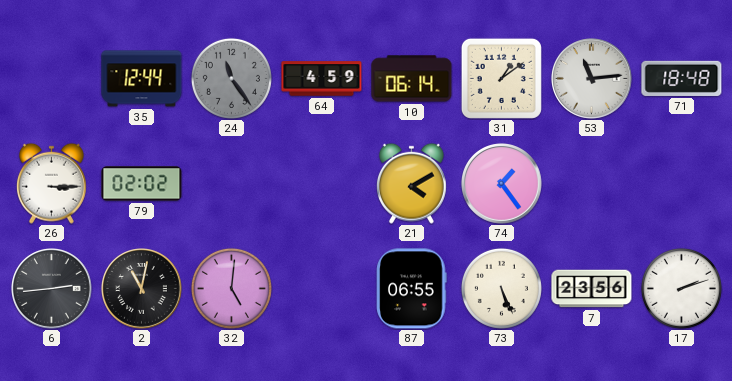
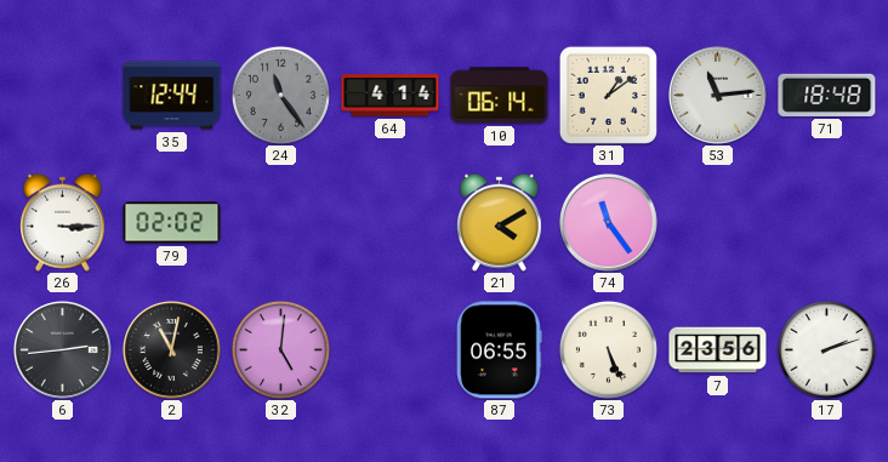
64: 4:59 -> 4:14 (391, 96)
74: 1:24 -> 11:24 (609, 223)
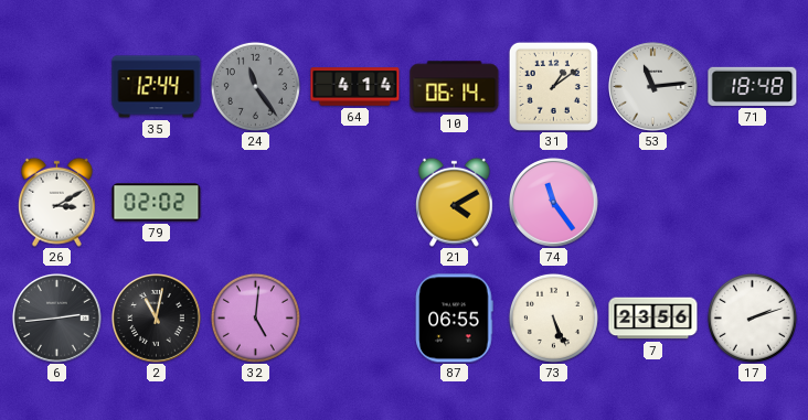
26: 3:15 -> 3:10 (56, 202)
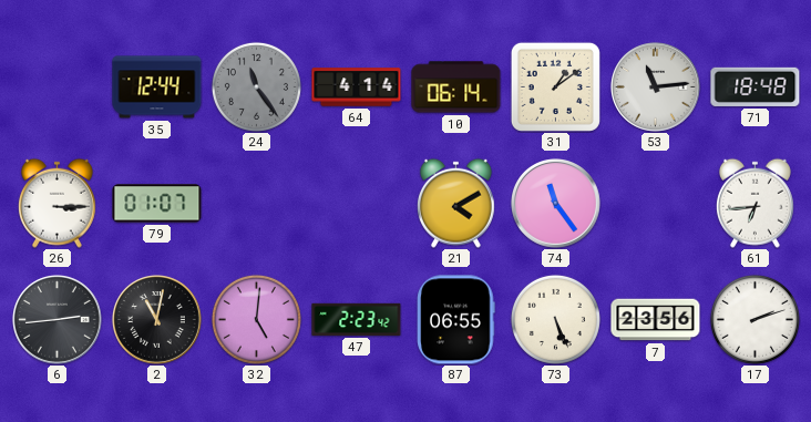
26: 3:10 -> 3:15 (57, 203)
79: 02:02 -> 01:07 (157, 204)
61: none -> 6:44 (754, 203)
47: none -> 2:23 (357, 319)
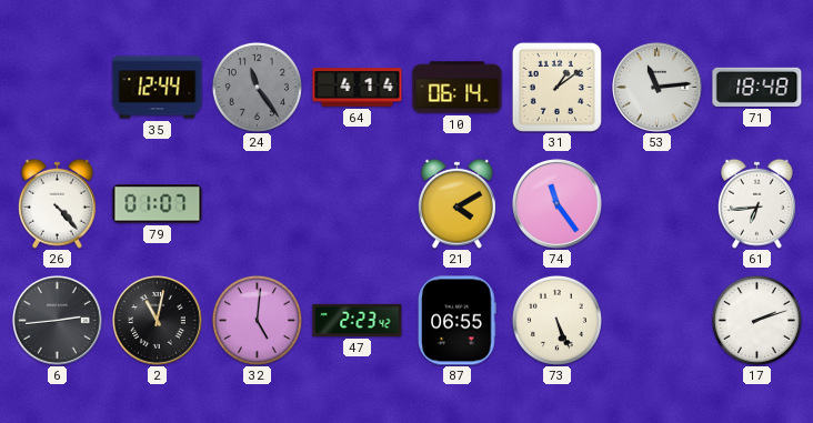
26: 3:15 -> 4:23 (57, 203)
7: 23:56 -> none (656, 320)
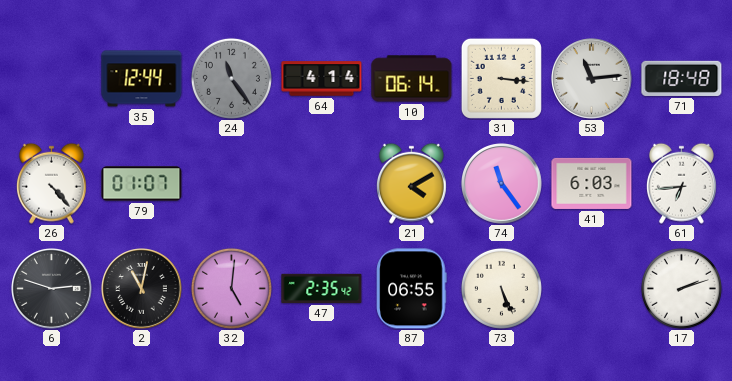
31: 1:09 -> 3:16 (501, 78)
41: none -> 6:03 (592, 183)
6: 2:44 -> 2:48 (52, 289)
47: 2:23 -> 2:35 (322, 288)
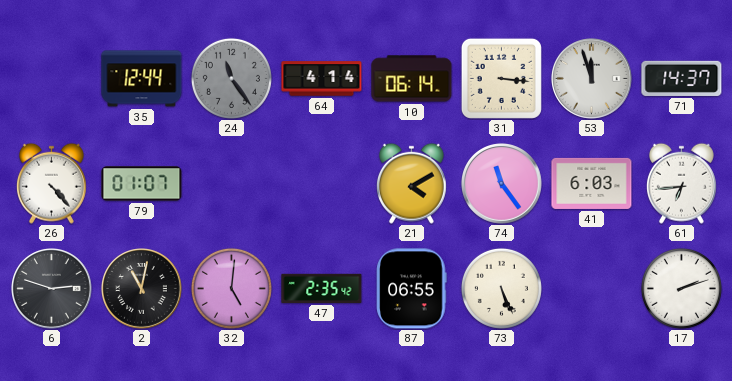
53: 11:14 -> 11:57 (592, 79)
71: 18:48 -> 14:37 (682, 78)
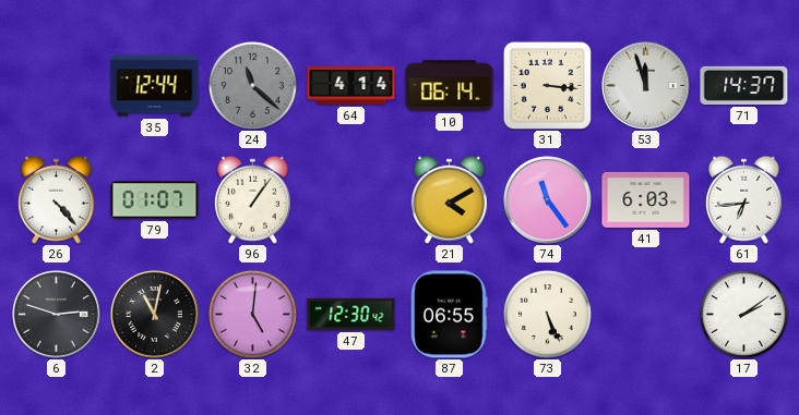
24: 11:24 -> 11:22 (252, 85)
96: none -> 1:06 (252, 199)
47: 2:35 -> 12:30 (351, 314)
17: 2:12 -> 2:09 (743, 314)
